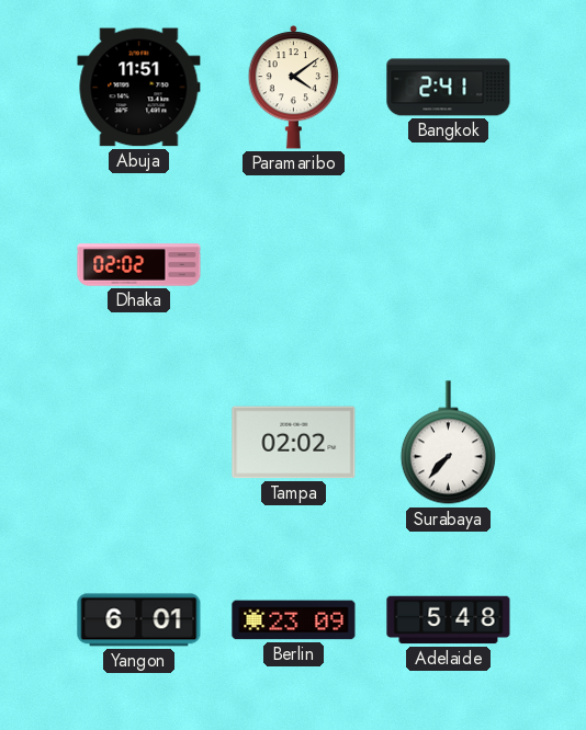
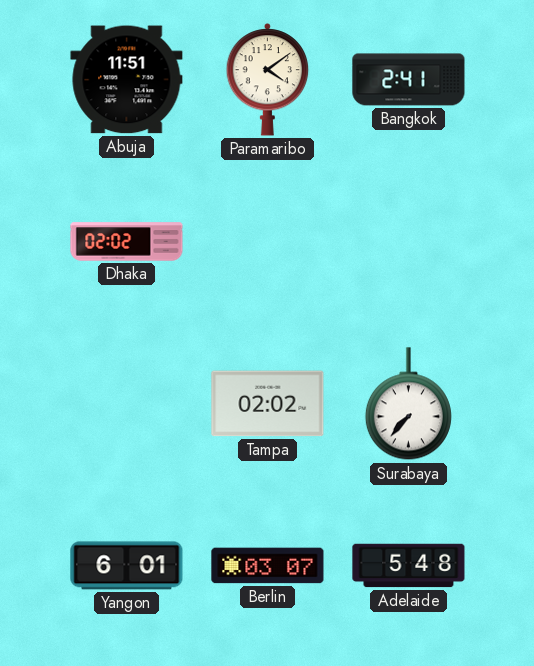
Berlin: 23:09 -> 03:07 (268, 566)
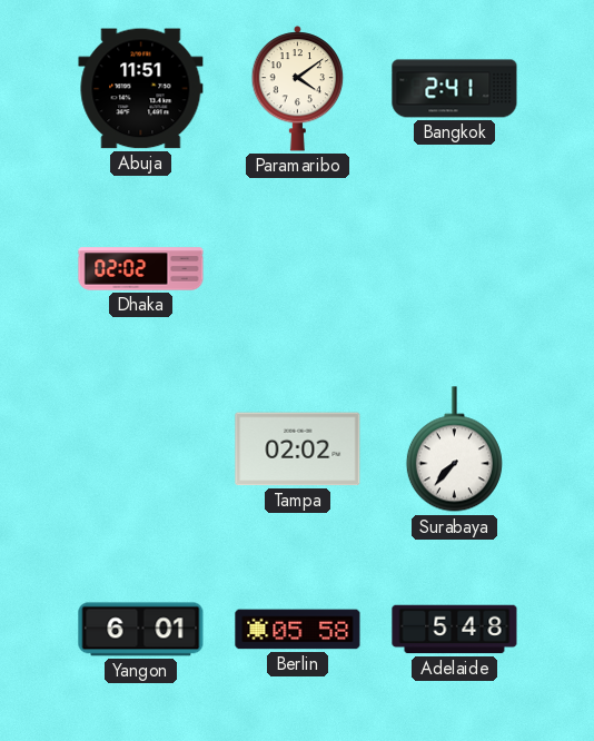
Berlin: 03:07 -> 05:58 (298, 630)
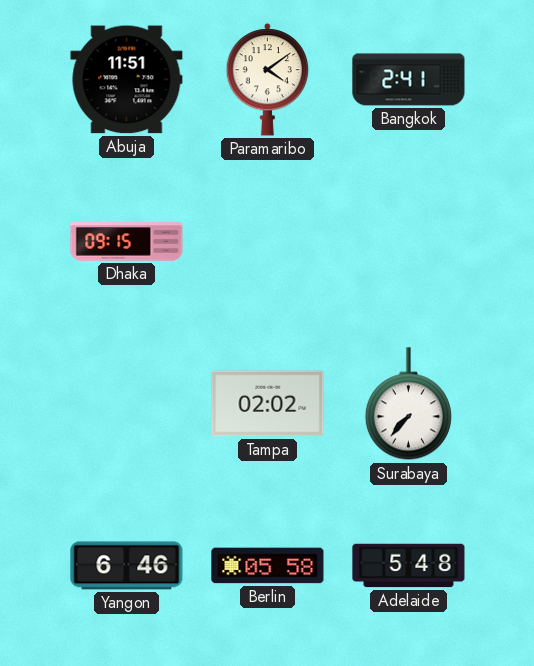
Dhaka: 02:02 -> 09:15 (127, 242)
Yangon: 6:01 -> 6:46 (127, 566)
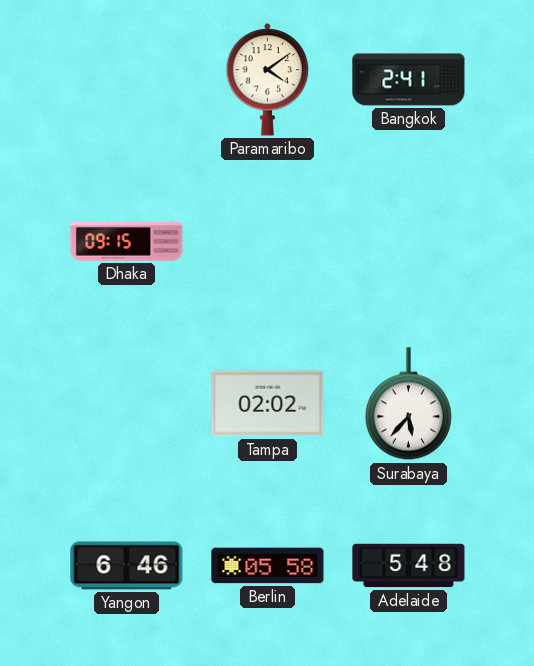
Abuja: 11:51 -> none (127, 80)
Surabaya: 7:37 -> 5:37 (408, 404)
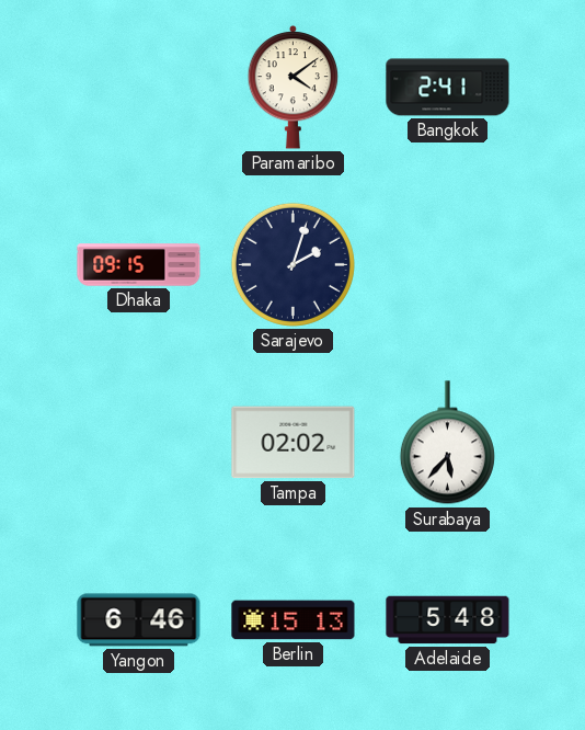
Sarajevo: none -> 2:03 (292, 264)
Berlin: 05:58 -> 15:13 (294, 620)
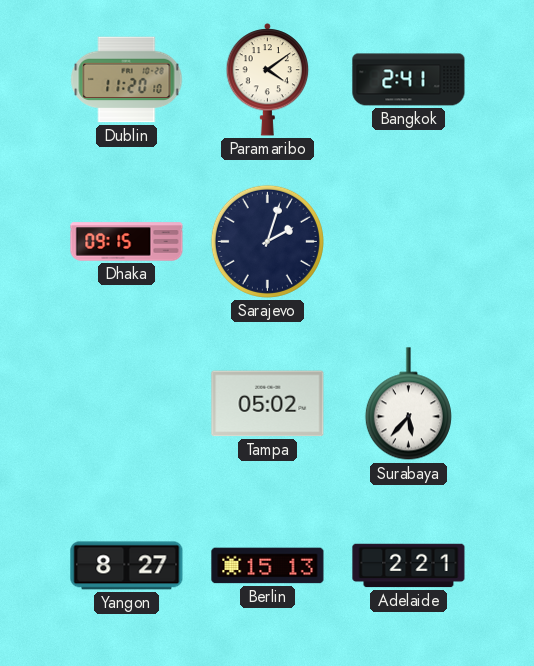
Dublin: none -> 11:20 (127, 80)
Tampa: 02:02 -> 05:02 (268, 404)
Yangon: 6:46 -> 8:27 (127, 566)
Adelaide: 5:48 -> 2:21 (409, 566)
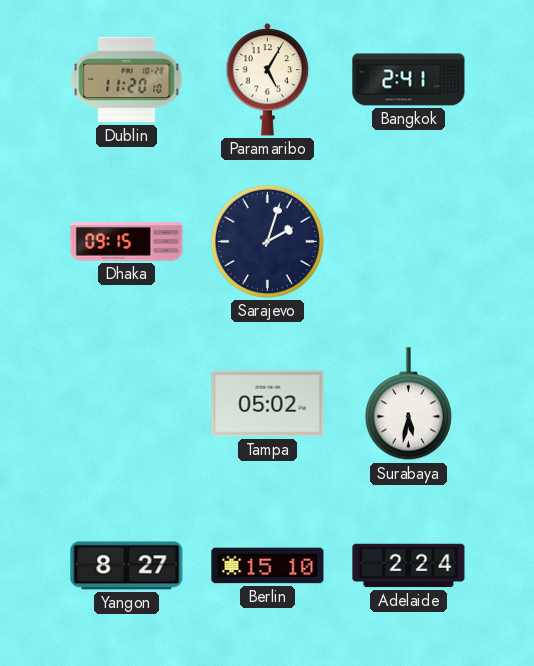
Paramaribo: 4:09 -> 5:05 (268, 80)
Surabaya: 5:37 -> 5:32 (408, 404)
Berlin: 15:13 -> 15:10 (268, 566)
Adelaide: 2:21 -> 2:24 (409, 566)
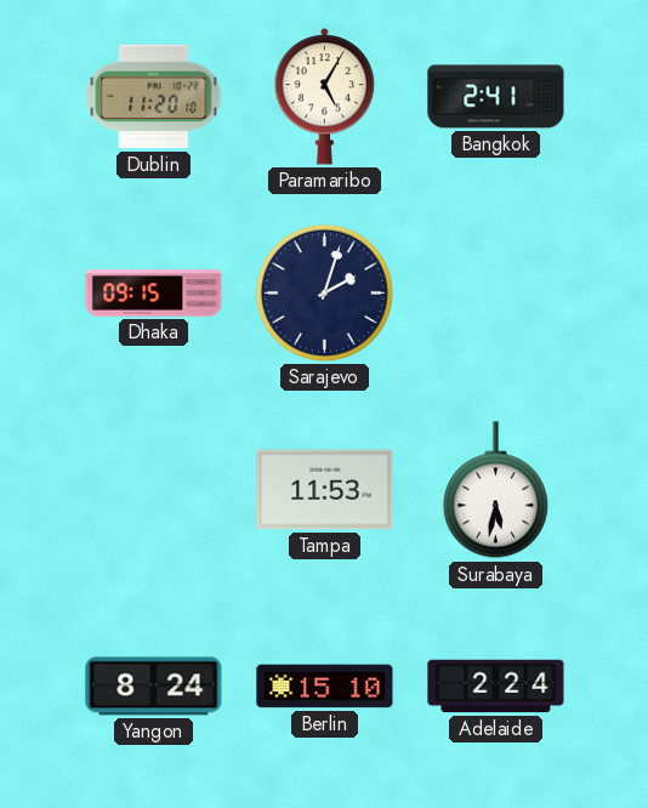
Tampa: 05:02 -> 11:53 (325, 490)
Yangon: 8:27 -> 8:24 (154, 687)
